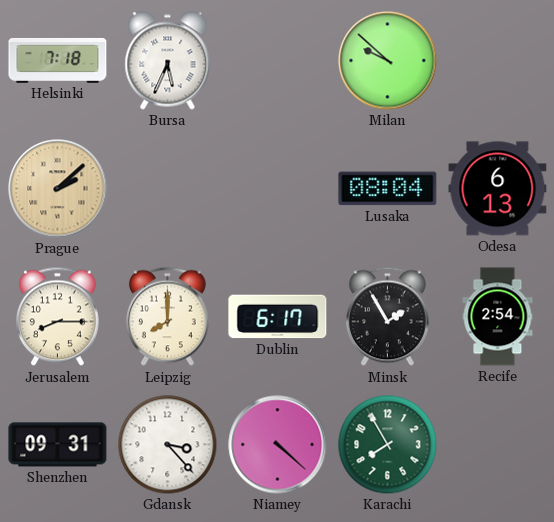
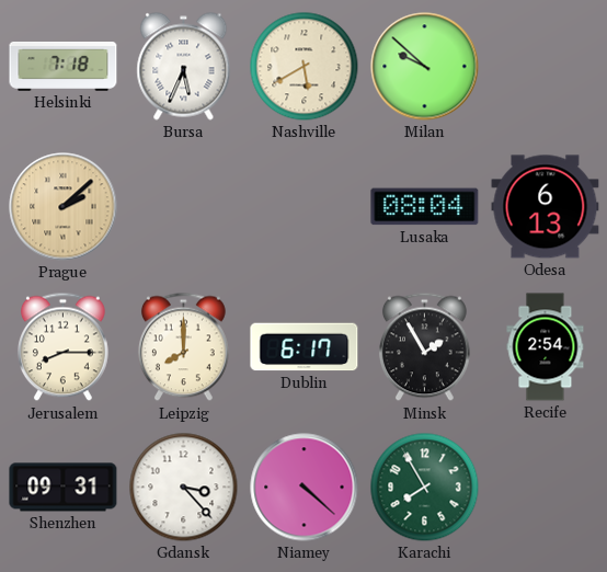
Nashville: none -> 5:40 (305, 67)
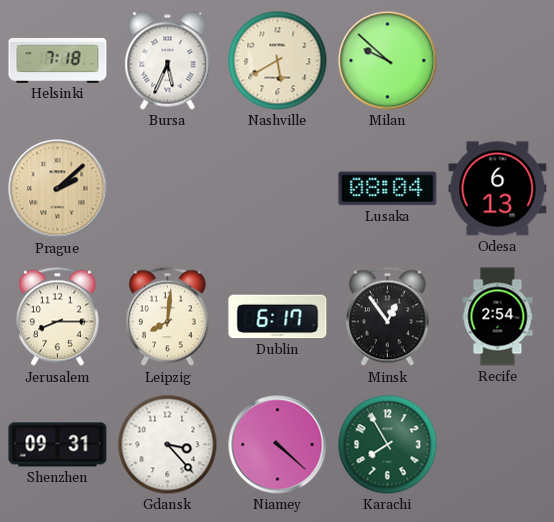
Leipzig: 8:00 -> 8:01 (167, 317)
Minsk: 1:55 -> 12:54 (387, 317)
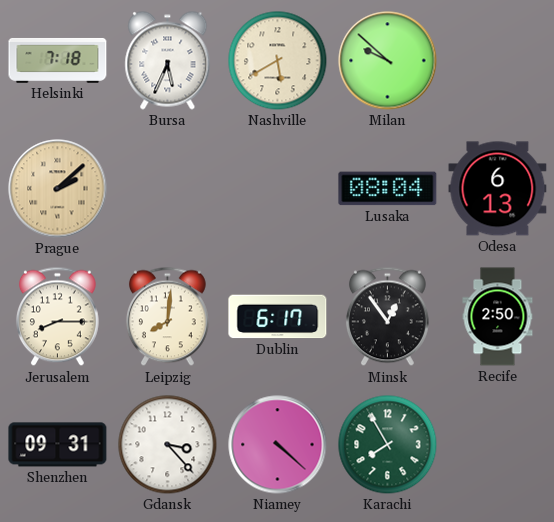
Recife: 2:54 -> 2:50 (498, 317)
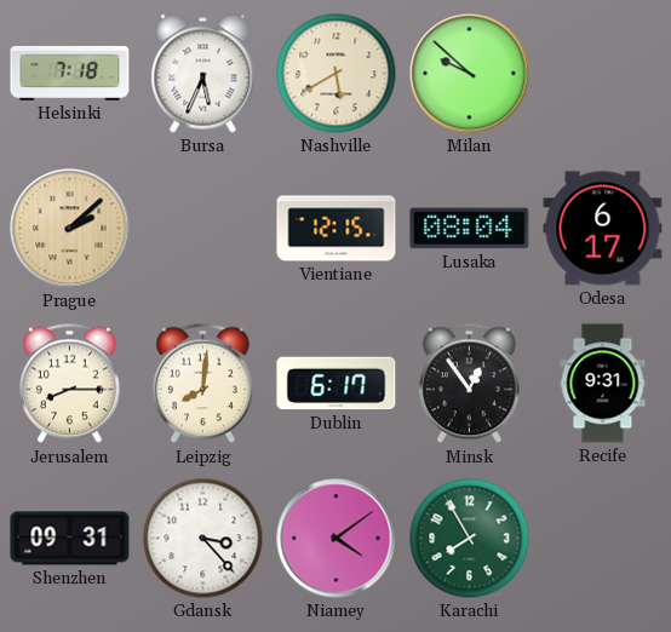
Vientiane: none -> 12:15 (337, 229)
Odesa: 6:13 -> 6:17 (603, 229)
Recife: 2:50 -> 9:31 (603, 384)
Niamey: 4:22 -> 4:09 (337, 539)
